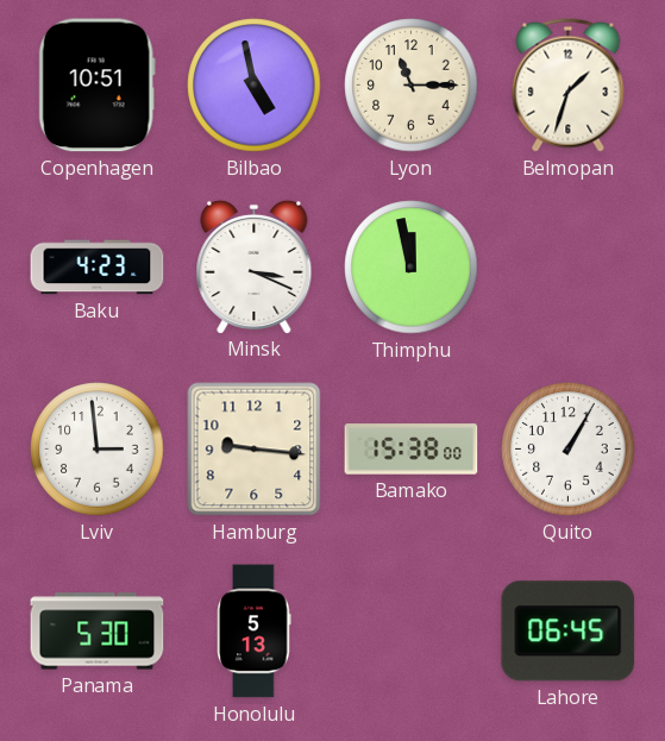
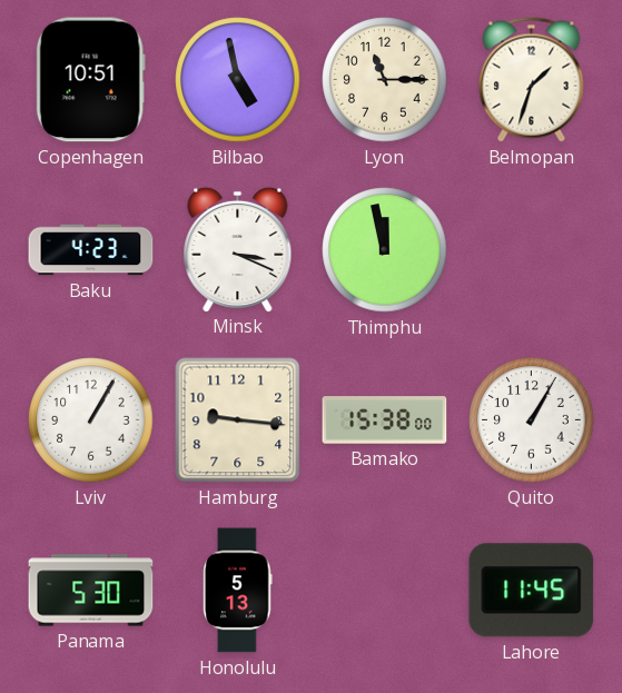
Lviv: 2:59 -> 1:05 (91, 420)
Lahore: 06:45 -> 11:45 (532, 591)
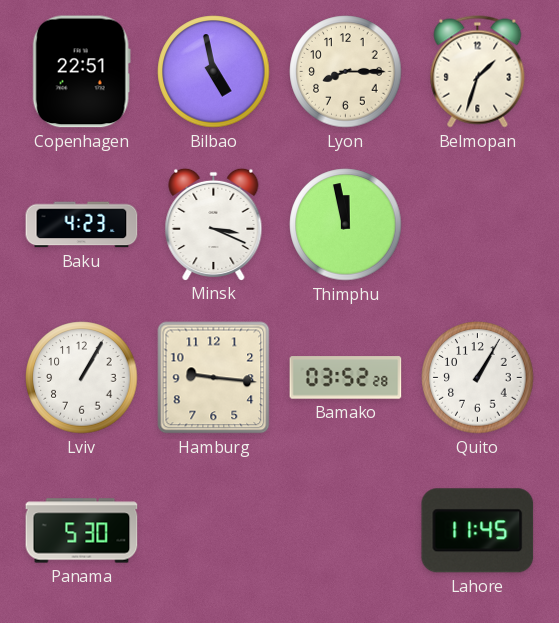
Copenhagen: 10:51 -> 22:51 (81, 72)
Lyon: 11:15 -> 8:15 (346, 72)
Bamako: 15:38 -> 03:52 (346, 378)
Honolulu: 5:13 -> none (238, 591)
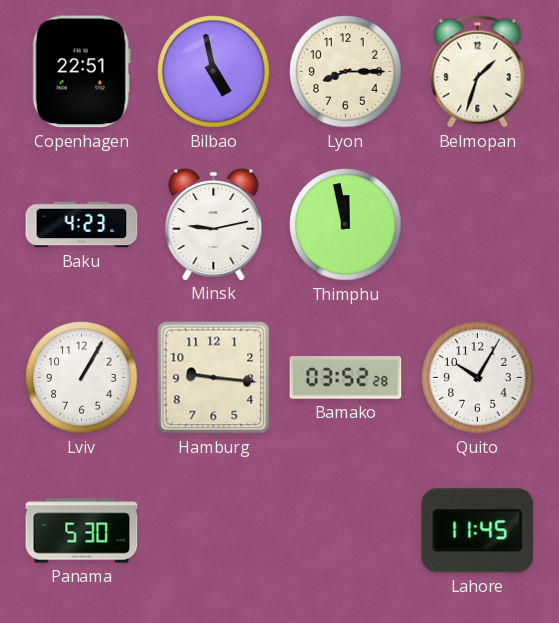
Minsk: 3:19 -> 9:13 (214, 224)
Quito: 1:05 -> 10:05 (478, 378)
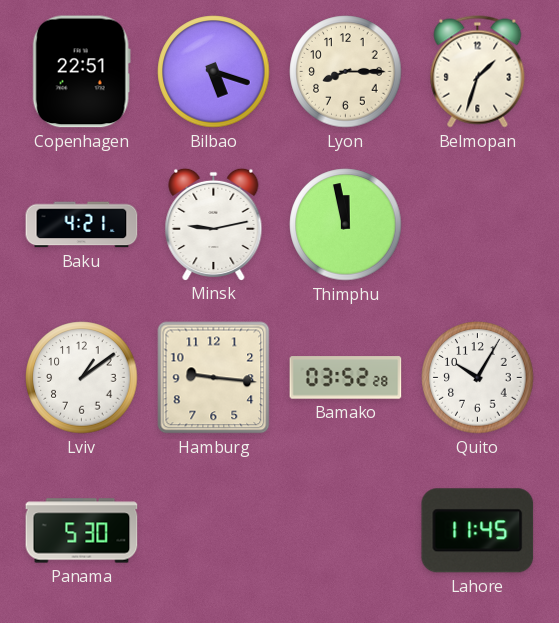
Bilbao: 4:58 -> 5:18 (214, 72)
Baku: 4:23 -> 4:21 (82, 225)
Lviv: 1:05 -> 1:09 (82, 378)
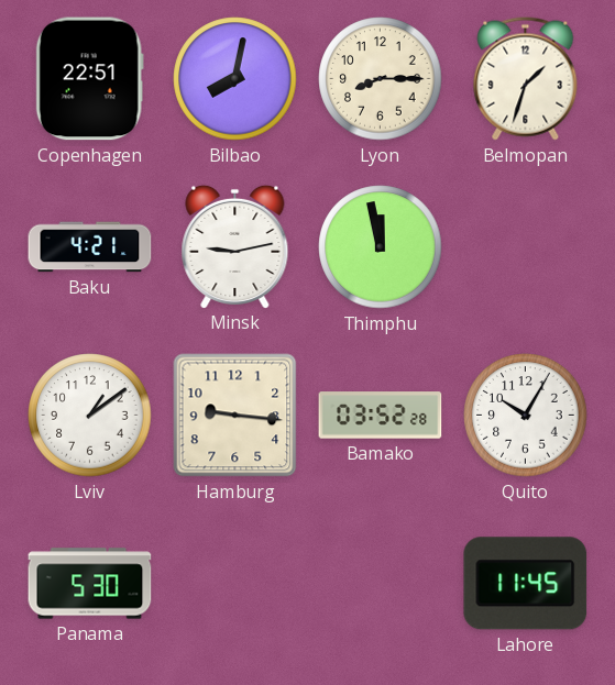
Bilbao: 5:18 -> 8:02 (235, 79)
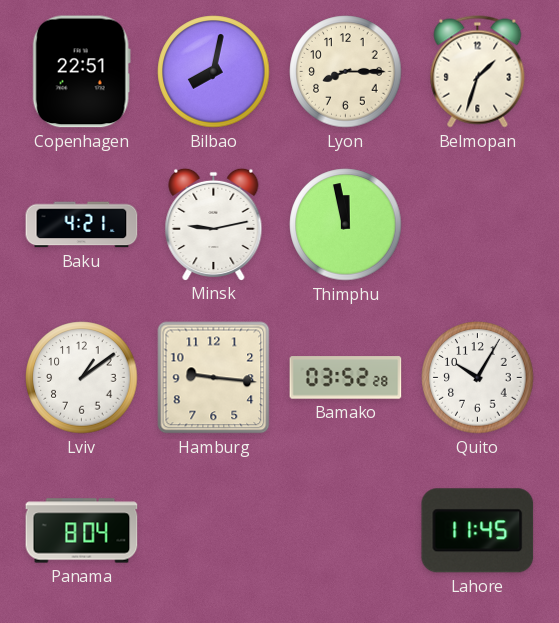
Panama: 5:30 -> 8:04 (82, 531)
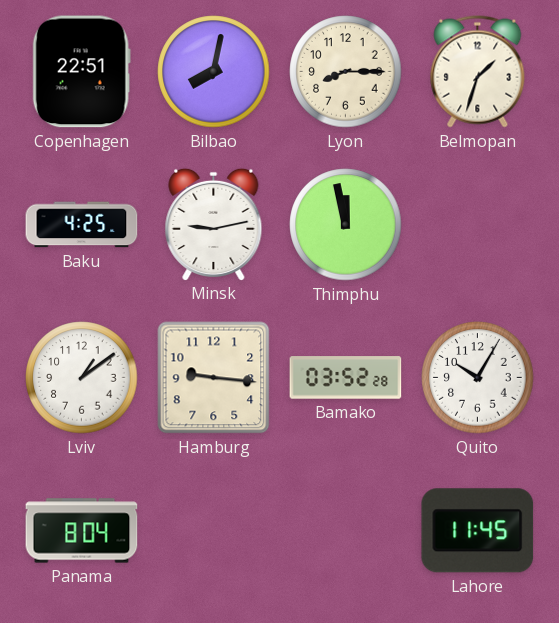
Baku: 4:21 -> 4:25 (82, 225)
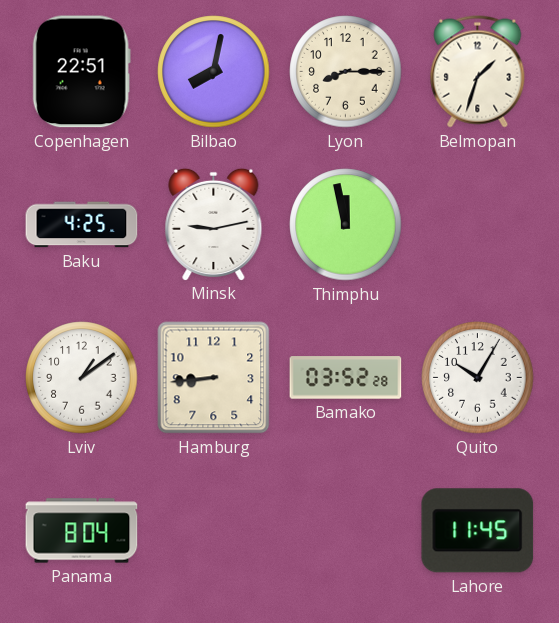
Hamburg: 9:16 -> 8:44 (214, 378)
